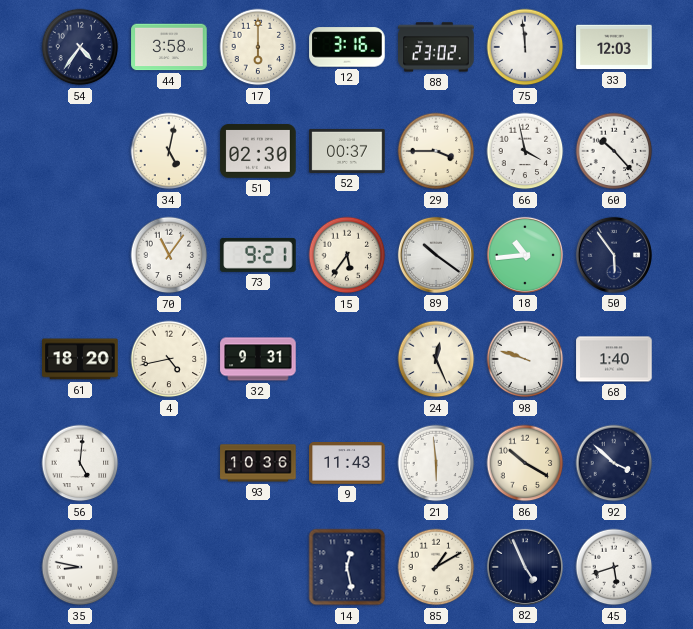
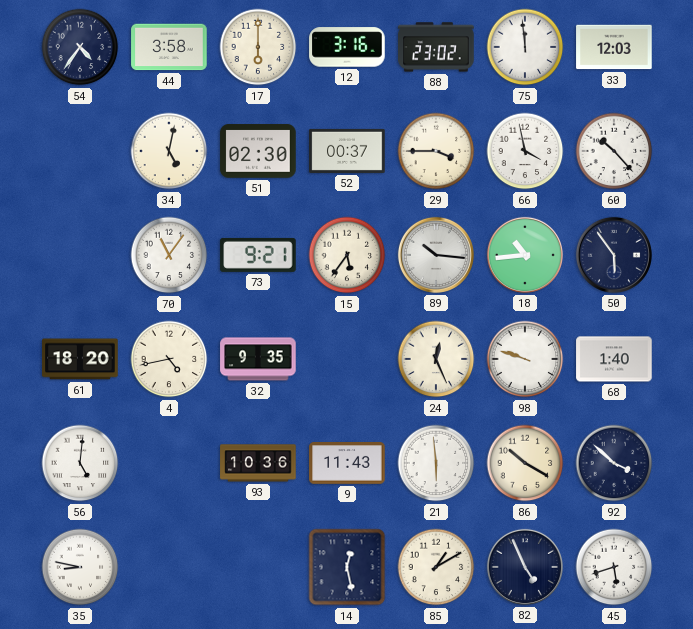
89: 10:21 -> 10:16 (436, 255)
32: 9:31 -> 9:35 (258, 359)
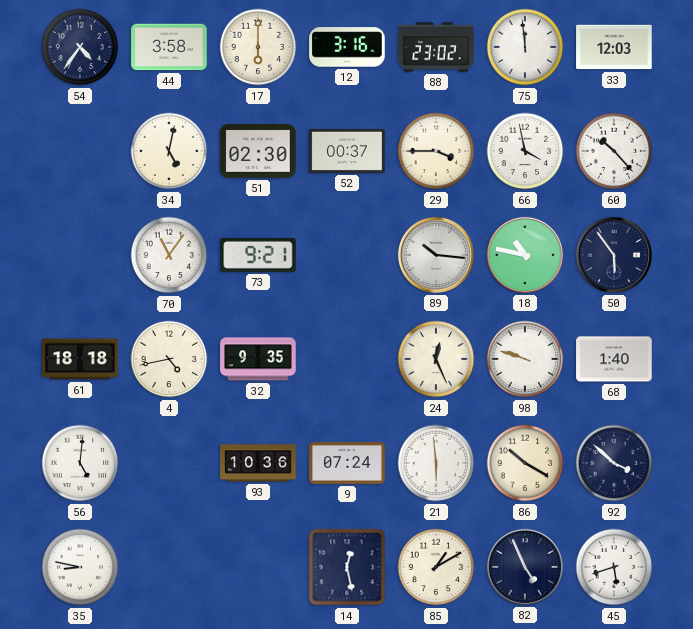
15: 5:36 -> none (347, 255)
18: 10:44 -> 10:47 (525, 255)
61: 18:20 -> 18:18 (80, 359)
9: 11:43 -> 07:24 (347, 463)
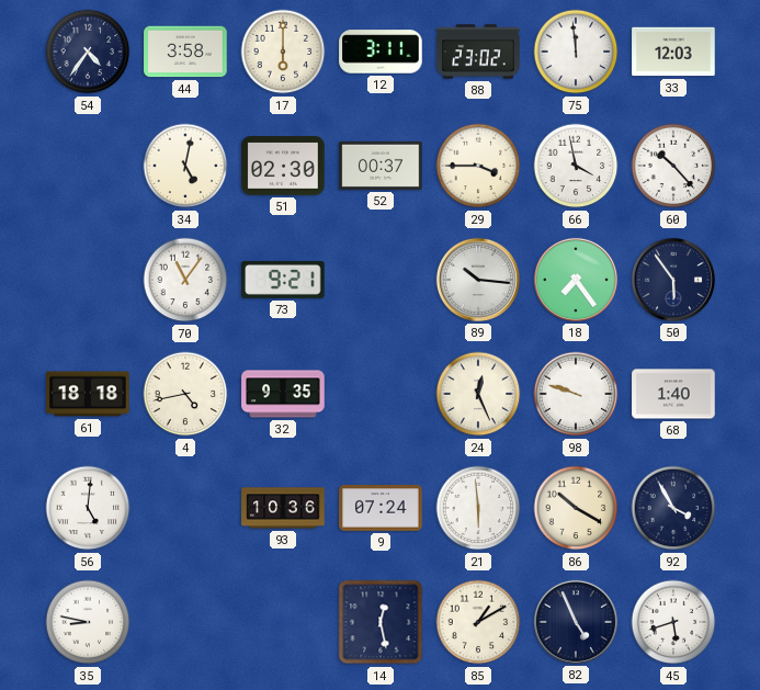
12: 3:16 -> 3:11 (381, 52)
18: 10:47 -> 7:24 (576, 280)
92: 3:52 -> 3:55 (673, 508)
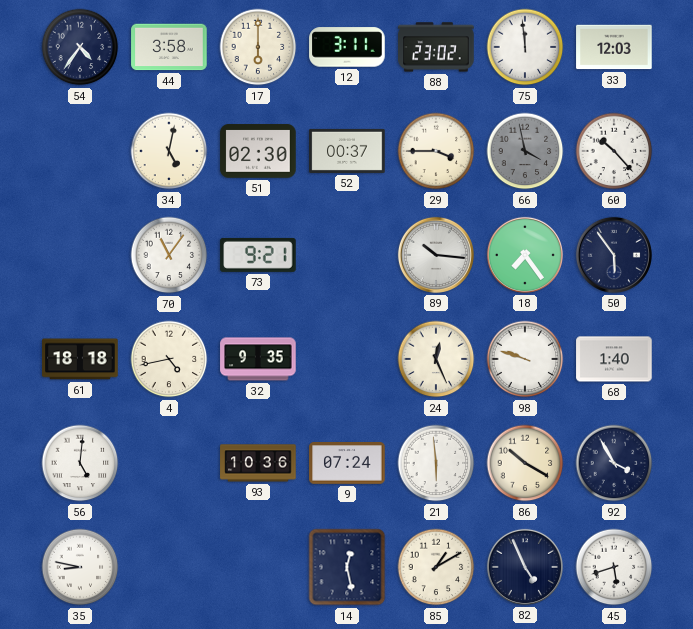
66 dial: white -> grey (525, 151)
